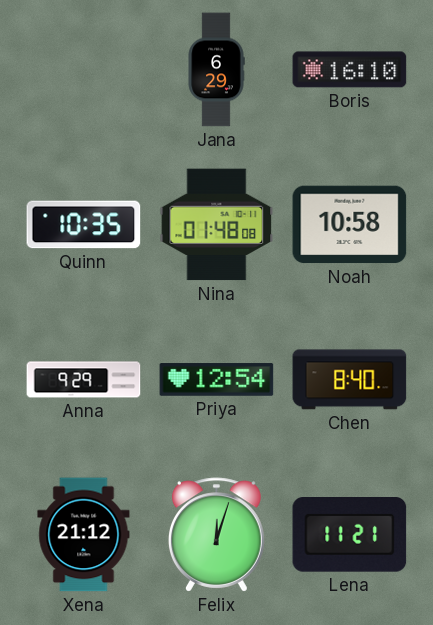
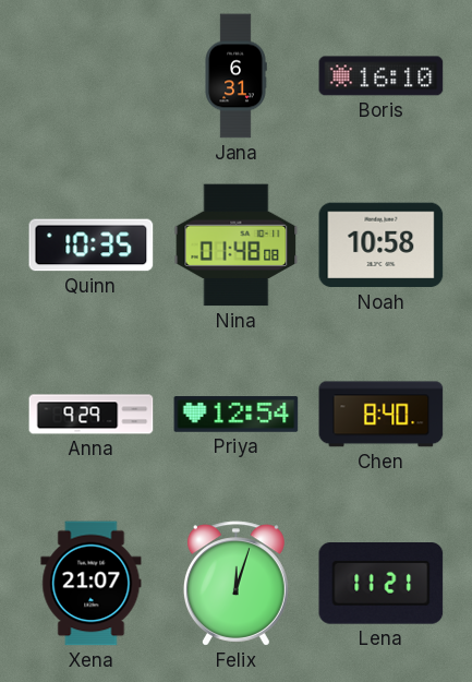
Jana: 6:29 -> 6:31 (235, 76)
Xena: 21:12 -> 21:07 (92, 584)
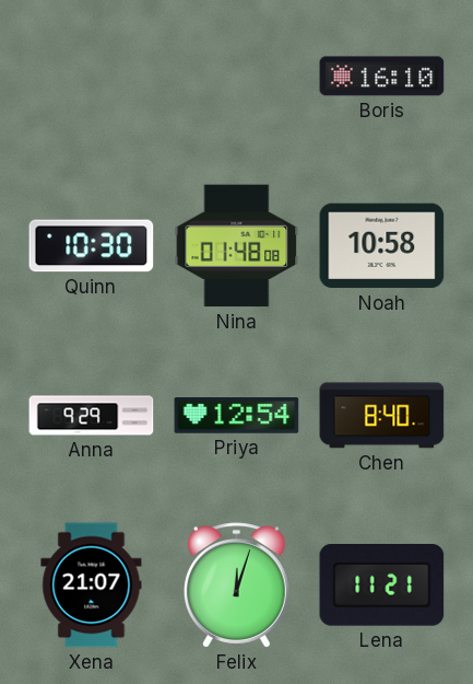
Jana: 6:31 -> none (235, 76)
Quinn: 10:35 -> 10:30 (92, 246)
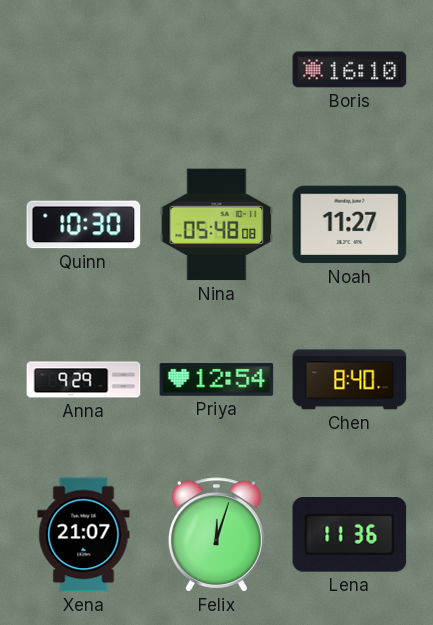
Nina: 01:48 -> 05:48 (217, 225)
Noah: 10:58 -> 11:27 (350, 225)
Lena: 11:21 -> 11:36 (350, 535)
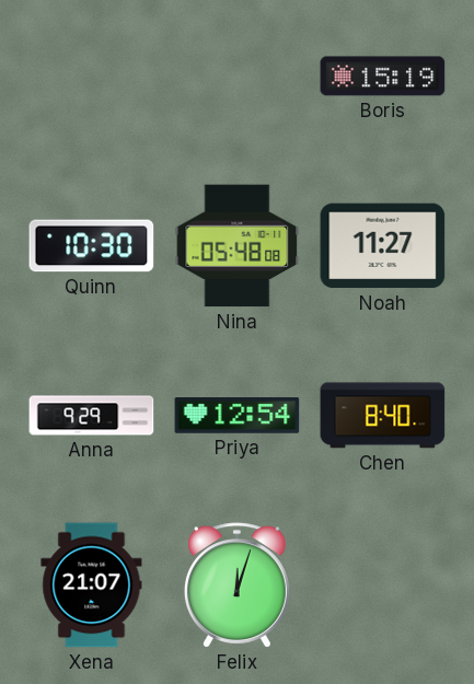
Boris: 16:10 -> 15:19 (383, 77)
Lena: 11:36 -> none (350, 535)
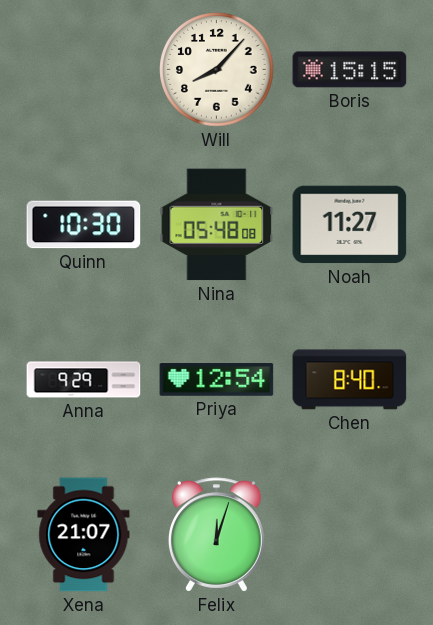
Will: none -> 8:07 (217, 70)
Boris: 15:19 -> 15:15 (350, 70)
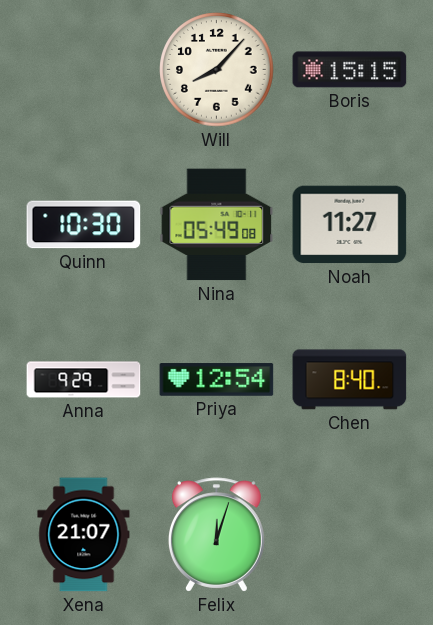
Nina: 05:48 -> 05:49 (217, 225)
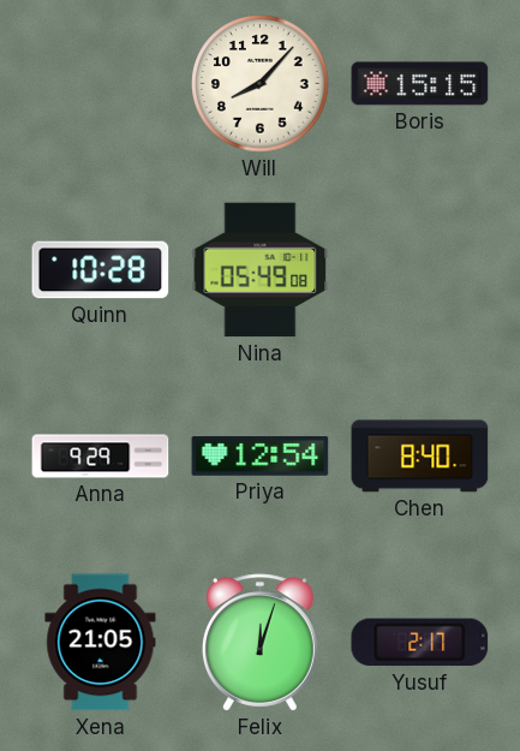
Quinn: 10:30 -> 10:28 (101, 270)
Noah: 11:27 -> none (350, 225)
Xena: 21:07 -> 21:05 (101, 643)
Yusuf: none -> 2:17 (420, 643)
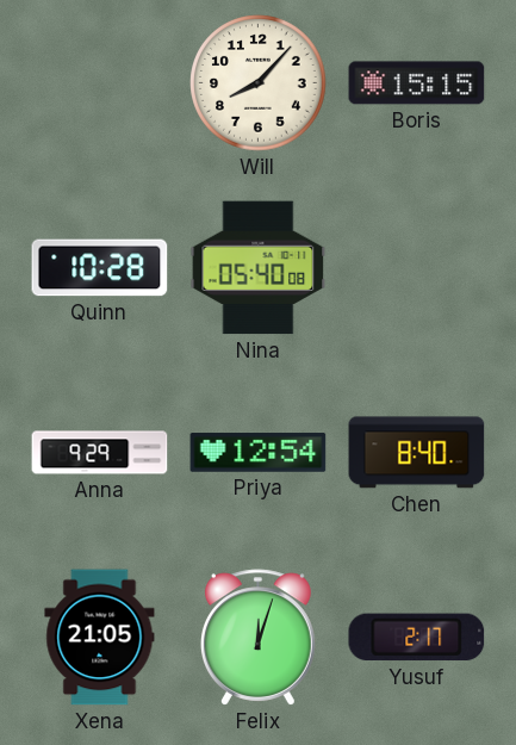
Nina: 05:49 -> 05:40 (259, 268)
